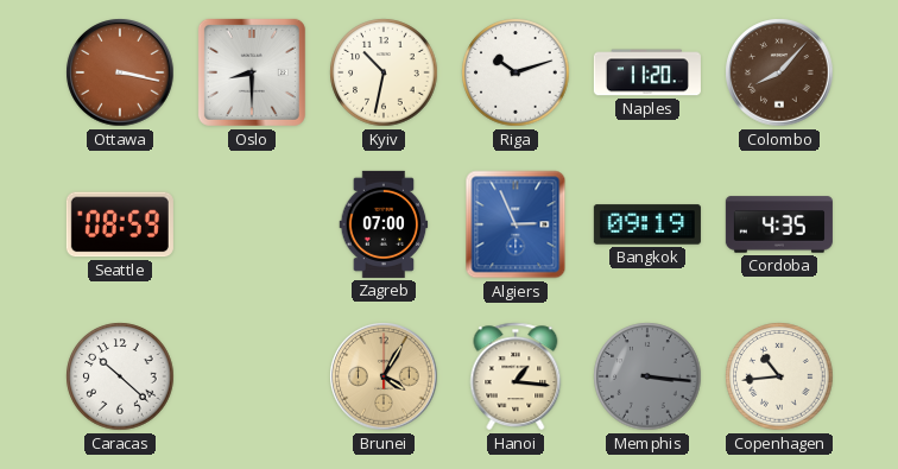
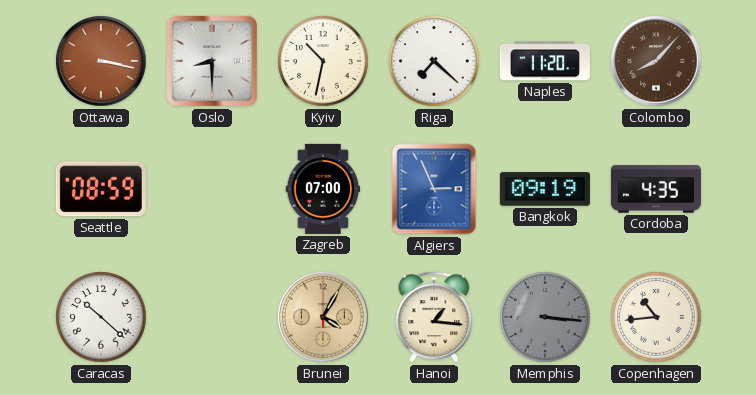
Riga: 10:12 -> 7:22 (434, 61)
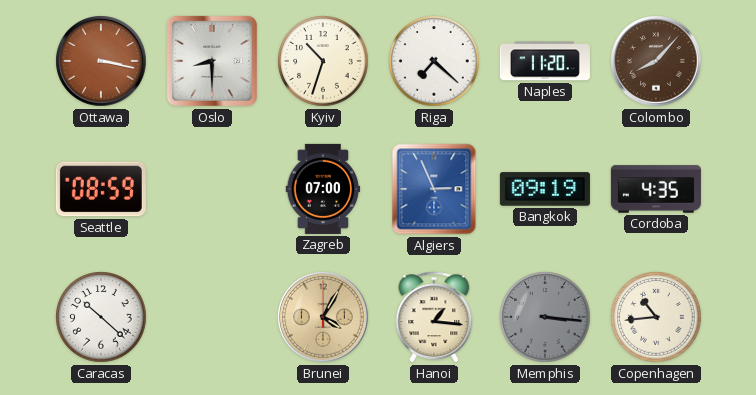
Kyiv: 10:32 -> 10:33 (323, 61)
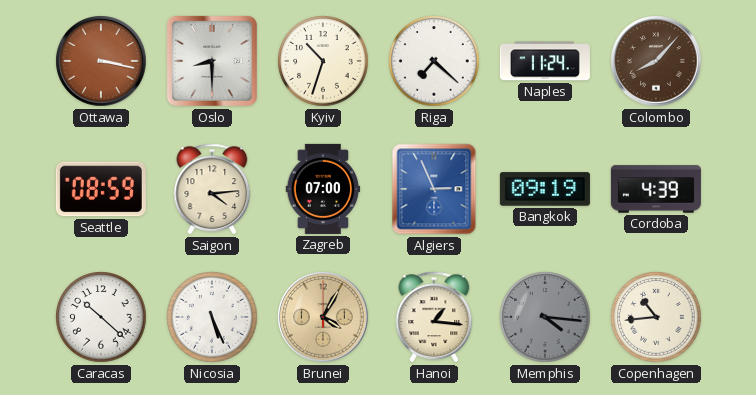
Naples: 11:20 -> 11:24 (545, 61)
Saigon: none -> 4:14 (212, 189)
Cordoba: 4:35 -> 4:39 (656, 189)
Nicosia: none -> 5:26 (212, 317)
Memphis: 3:16 -> 4:16 (545, 317)
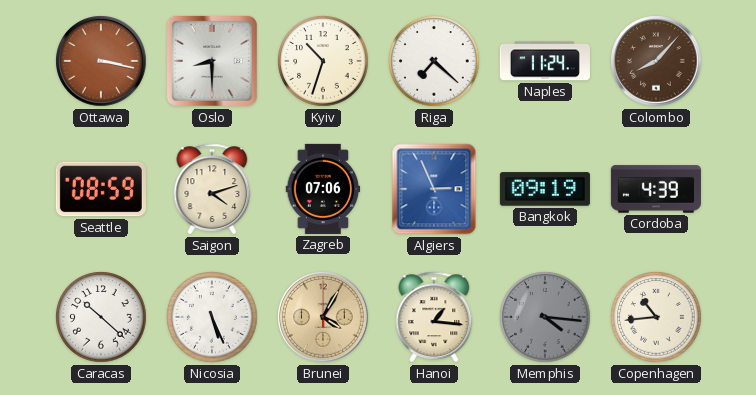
Saigon: 4:14 -> 4:12 (212, 189)
Zagreb: 07:00 -> 07:06 (323, 189)
